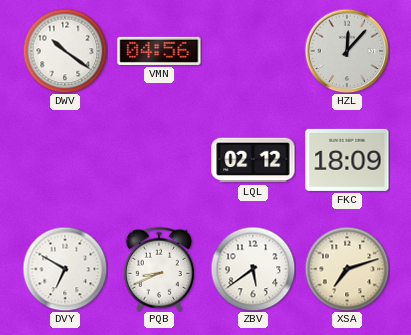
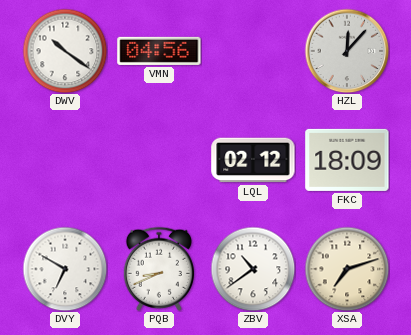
ZBV: 5:39 -> 10:39 (253, 269)
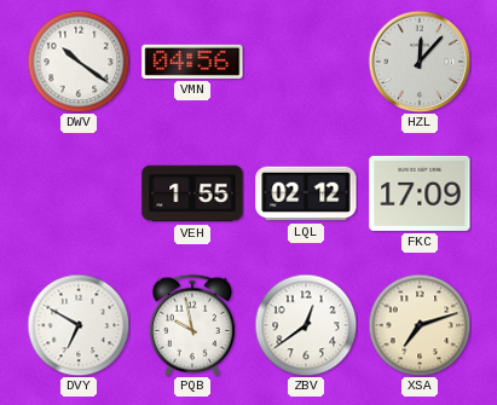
VEH: none -> 1:55 (192, 193)
FKC: 18:09 -> 17:09 (420, 193)
PQB: 8:41 -> 9:58 (192, 325)
ZBV: 10:39 -> 12:39 (306, 325)
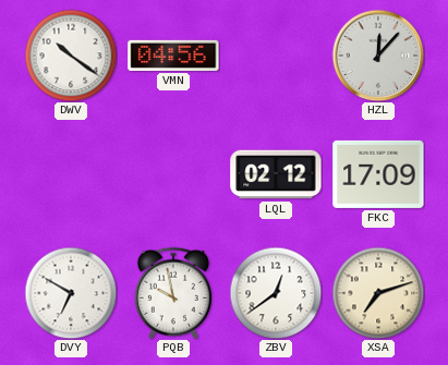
VEH: 1:55 -> none (192, 193)
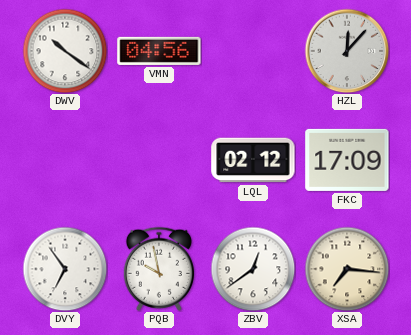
DVY: 6:50 -> 6:54 (65, 269)
XSA: 7:12 -> 7:16 (347, 269)
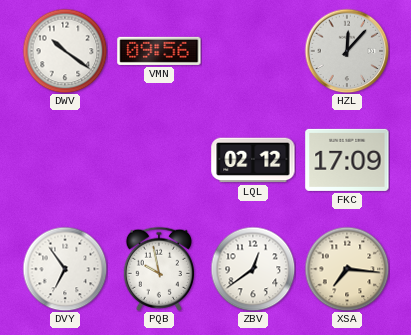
VMN: 04:56 -> 09:56 (159, 51)
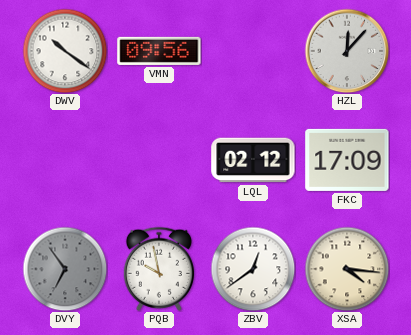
DVY dial: white -> grey (65, 269)
XSA: 7:16 -> 4:16 (347, 269)
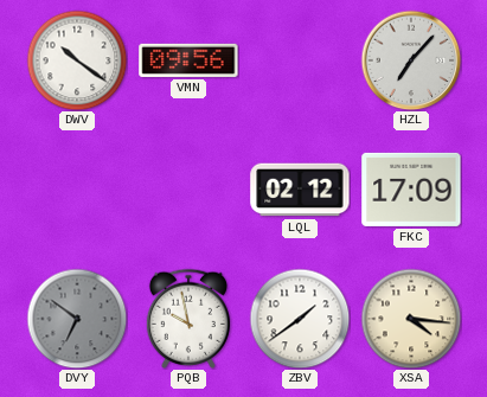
HZL: 12:07 -> 7:07 (411, 60)
DVY: 6:54 -> 6:51 (77, 319)
ZBV: 12:39 -> 1:39 (300, 319)
